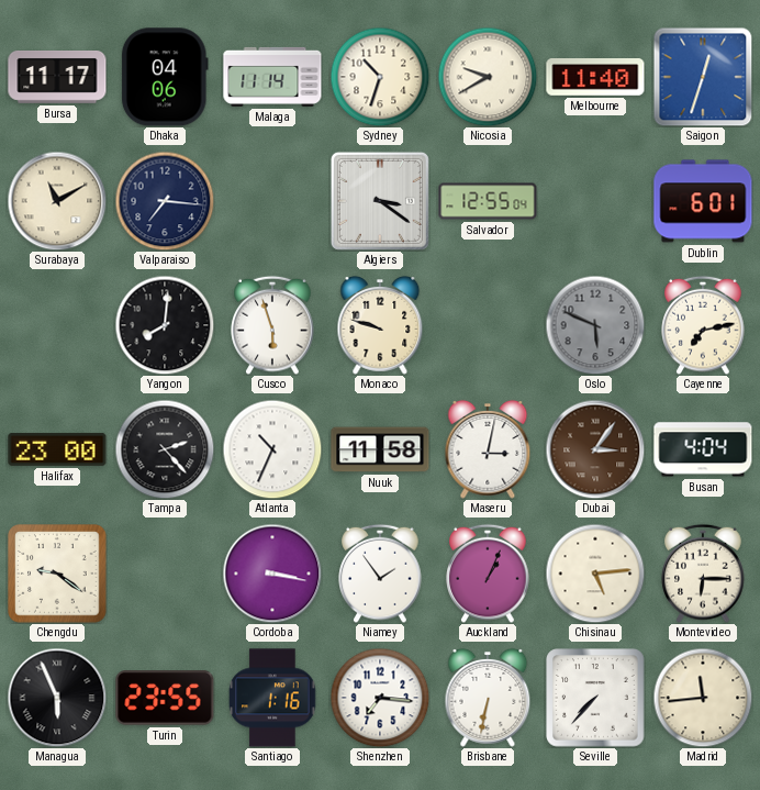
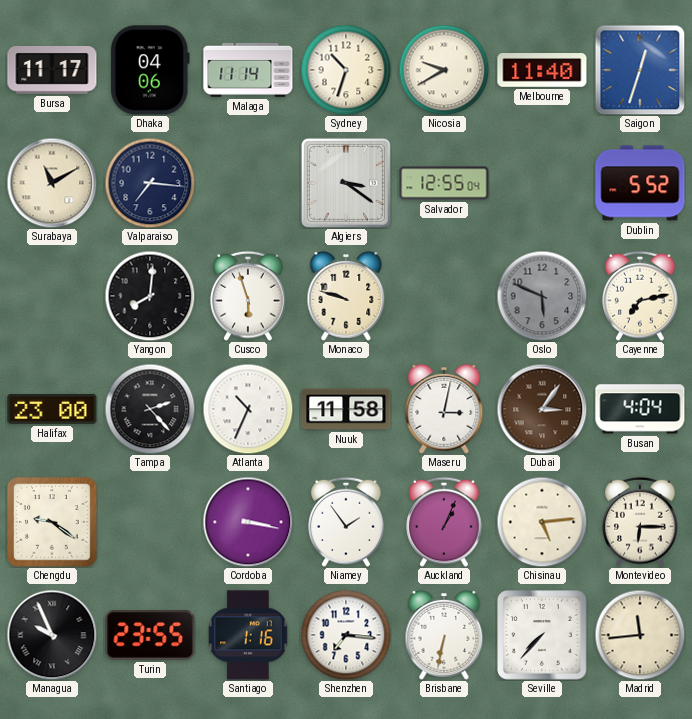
Dublin: 6:01 -> 5:52 (640, 183)
Managua: 5:56 -> 9:56 (52, 635)
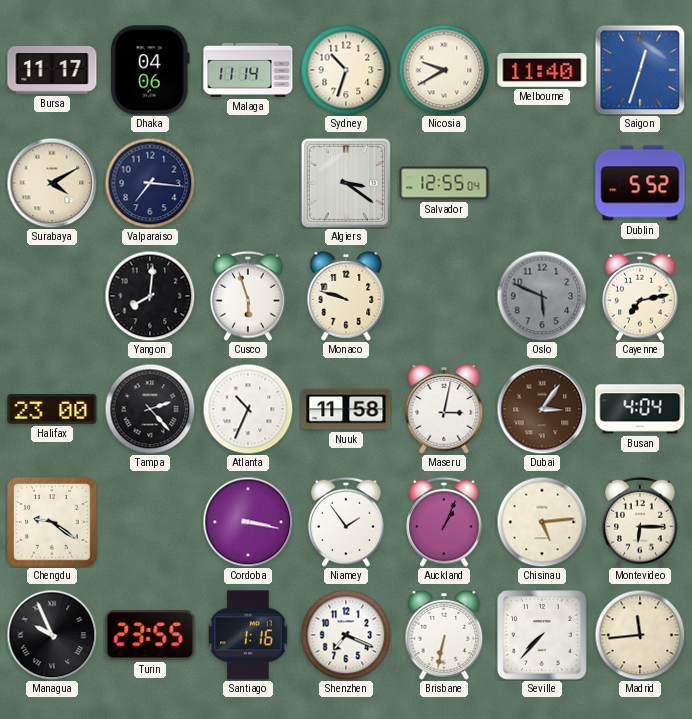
Surabaya: 11:10 -> 4:10 (52, 183)
Shenzhen: 7:16 -> 7:19 (346, 635)
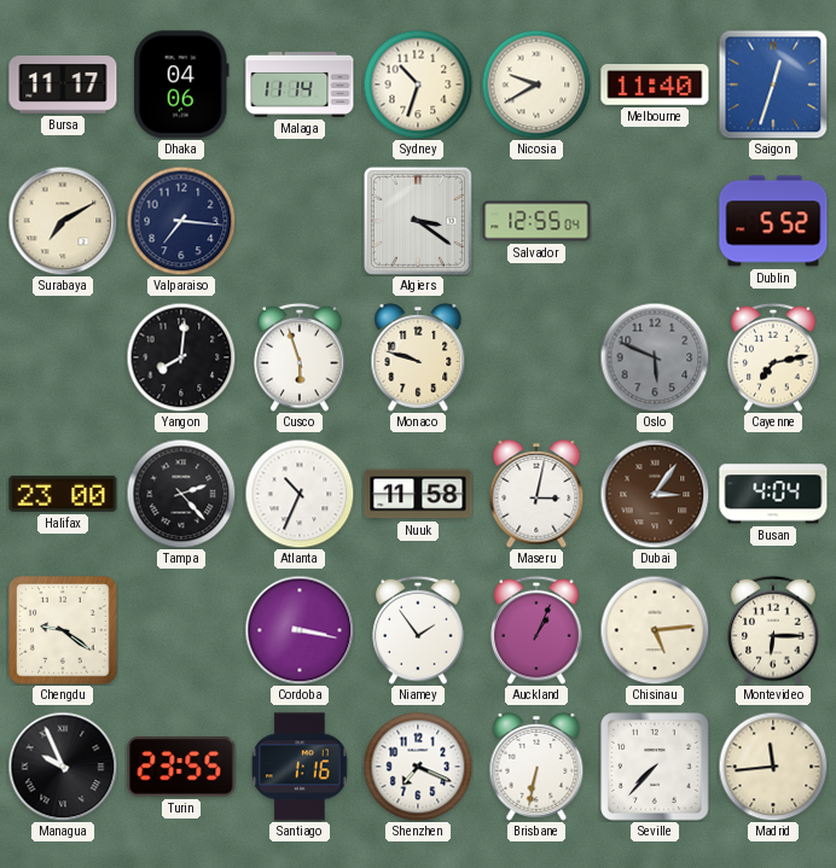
Surabaya: 4:10 -> 7:10 (63, 221)
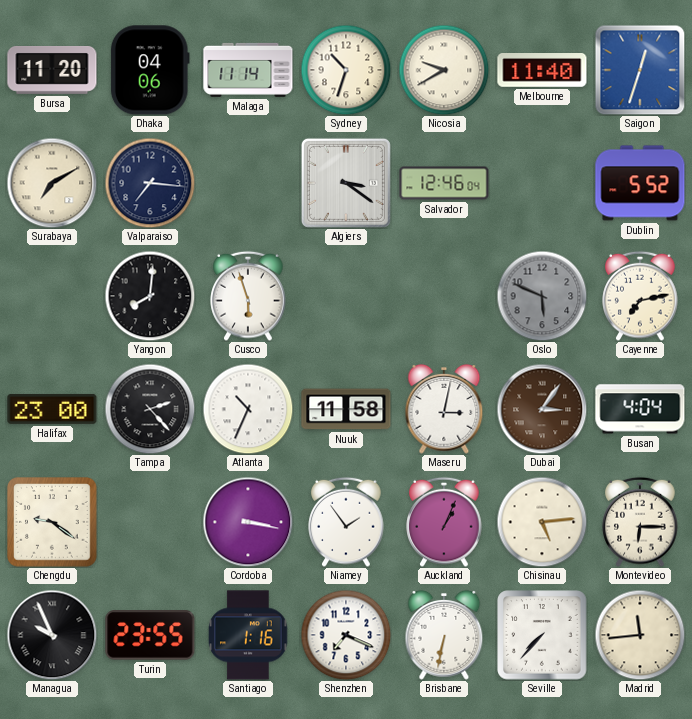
Bursa: 11:17 -> 11:20 (52, 71)
Salvador: 12:55 -> 12:46 (444, 183)
Monaco: 9:48 -> none (418, 357)
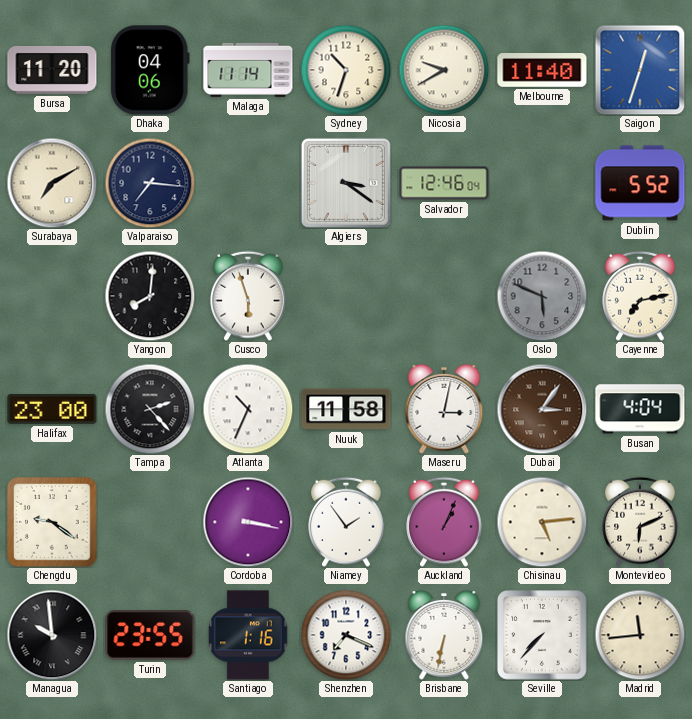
Montevideo: 6:15 -> 6:11 (640, 522)
Managua: 9:56 -> 9:59 (52, 635)
